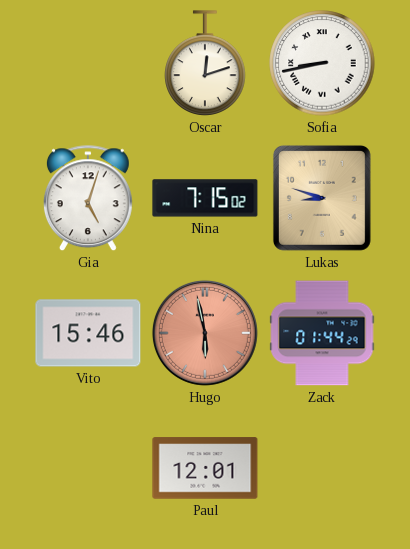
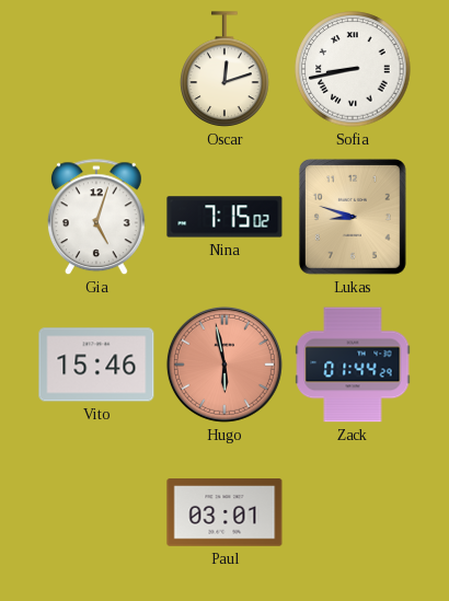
Paul: 12:01 -> 03:01 (225, 512)
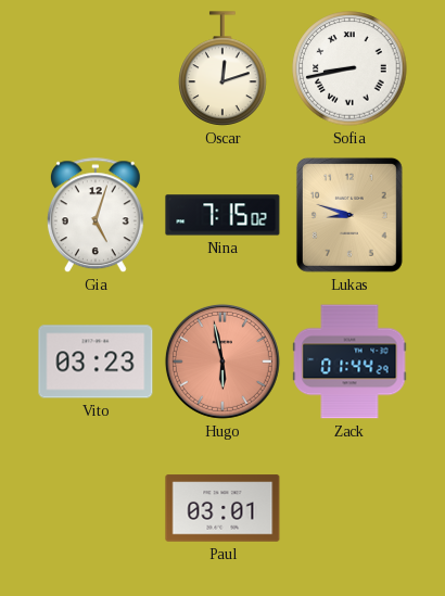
Vito: 15:46 -> 03:23 (96, 362)
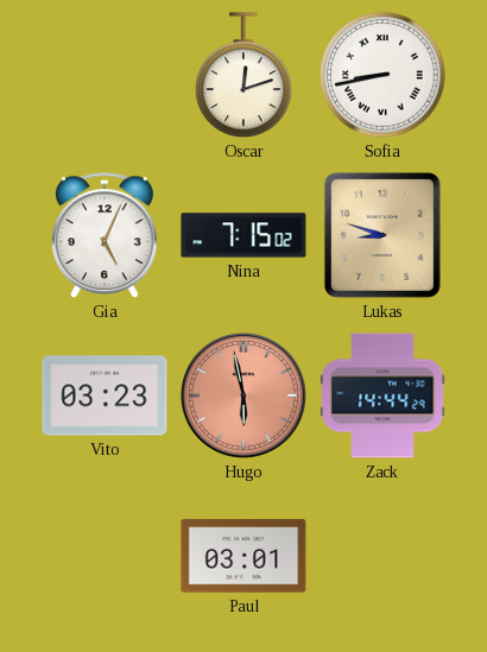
Gia: 5:03 -> 5:04 (105, 236)
Zack: 01:44 -> 14:44 (382, 395)
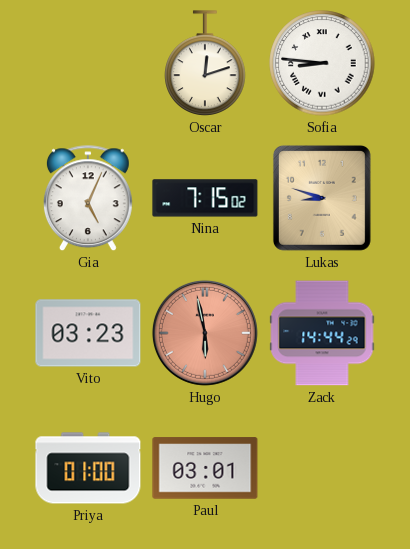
Sofia: 8:43 -> 8:46 (322, 63)
Priya: none -> 01:00 (88, 468)
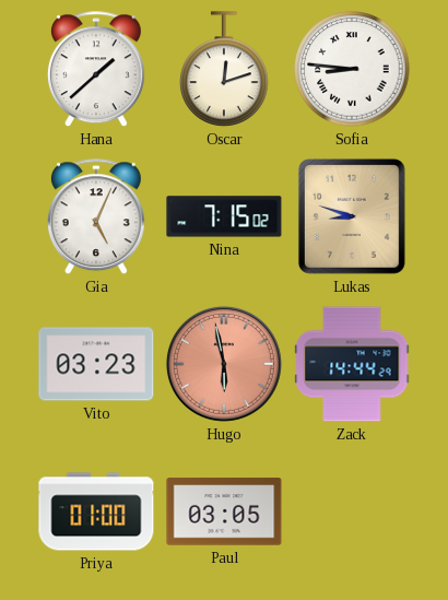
Hana: none -> 1:38 (96, 70)
Paul: 03:01 -> 03:05 (224, 511)
